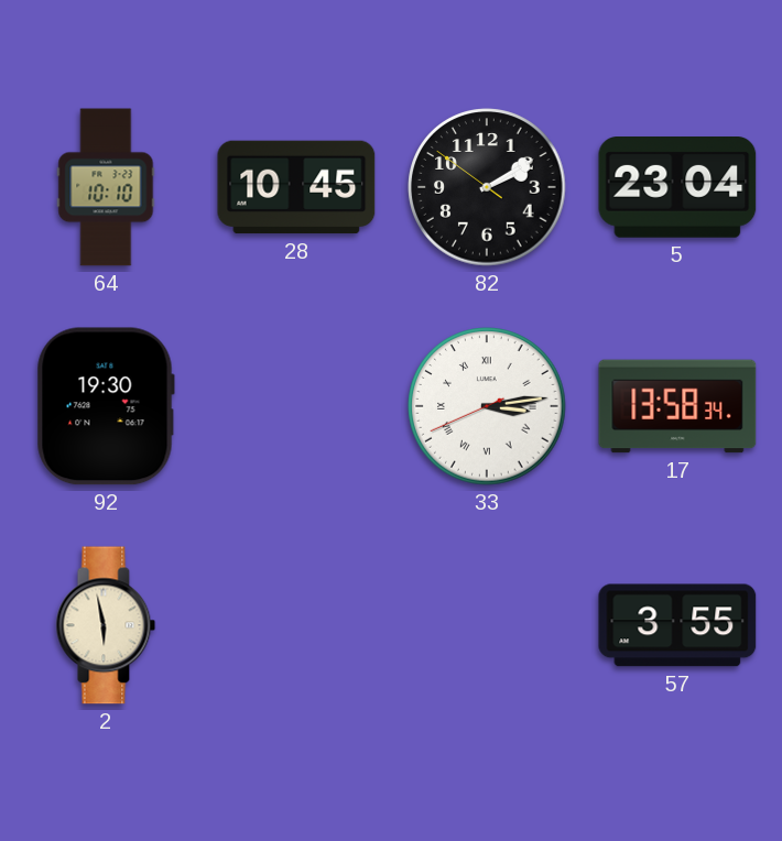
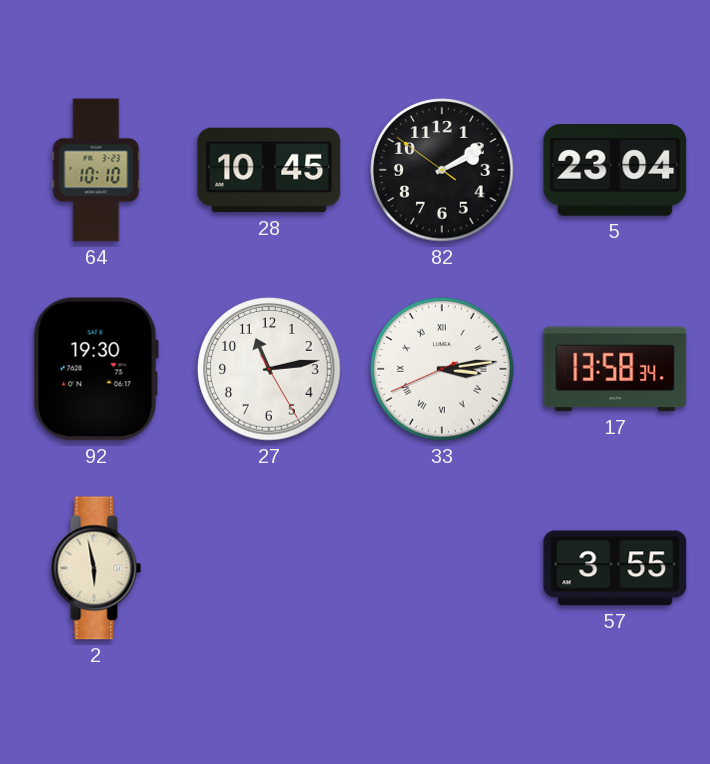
27: none -> 11:13 (269, 369)
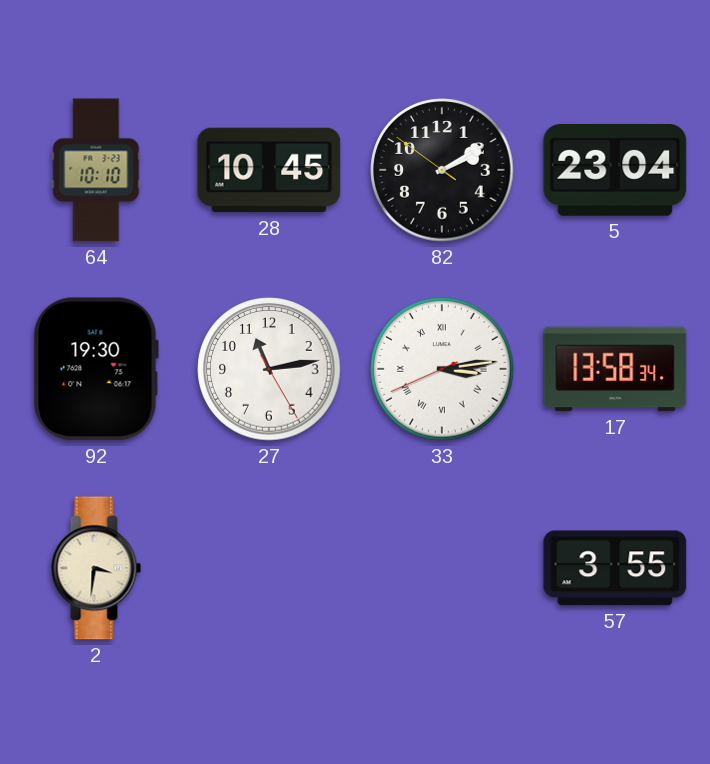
2: 5:58 -> 3:31 (96, 568)
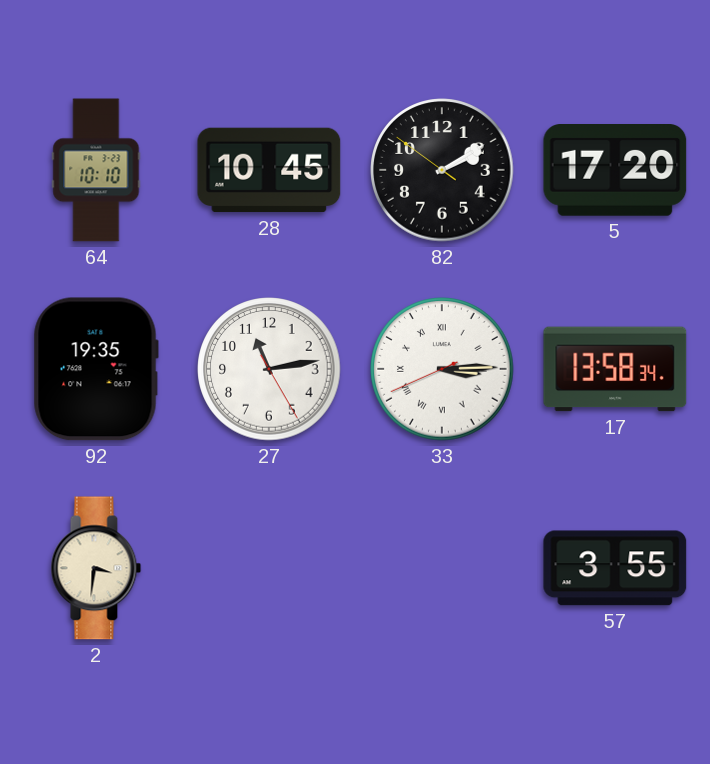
5: 23:04 -> 17:20 (615, 171)
92: 19:30 -> 19:35 (96, 369)
33: 3:13 -> 3:14 (442, 369)
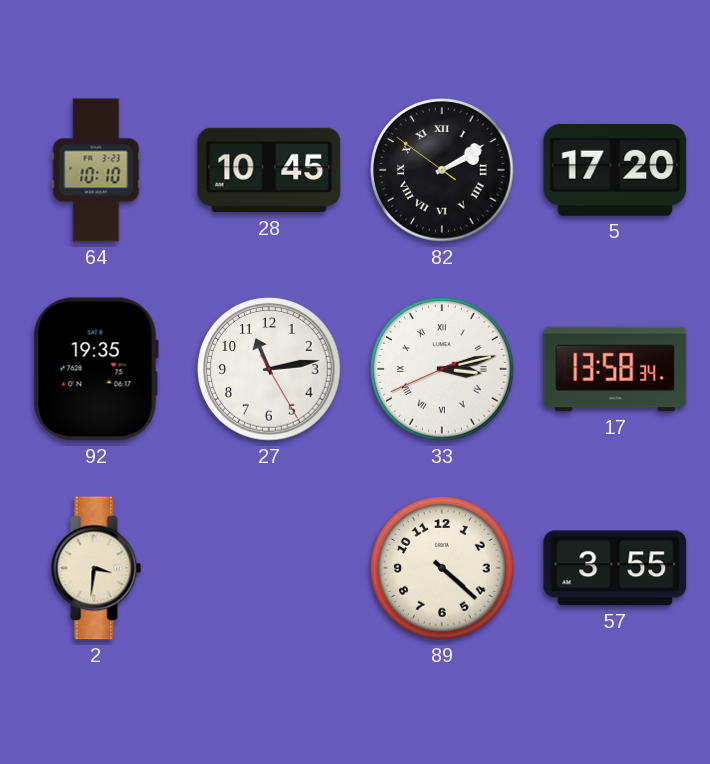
82 numerals: Arabic -> Roman (442, 170)
33: 3:14 -> 3:12 (442, 369)
89: none -> 4:22 (442, 568)
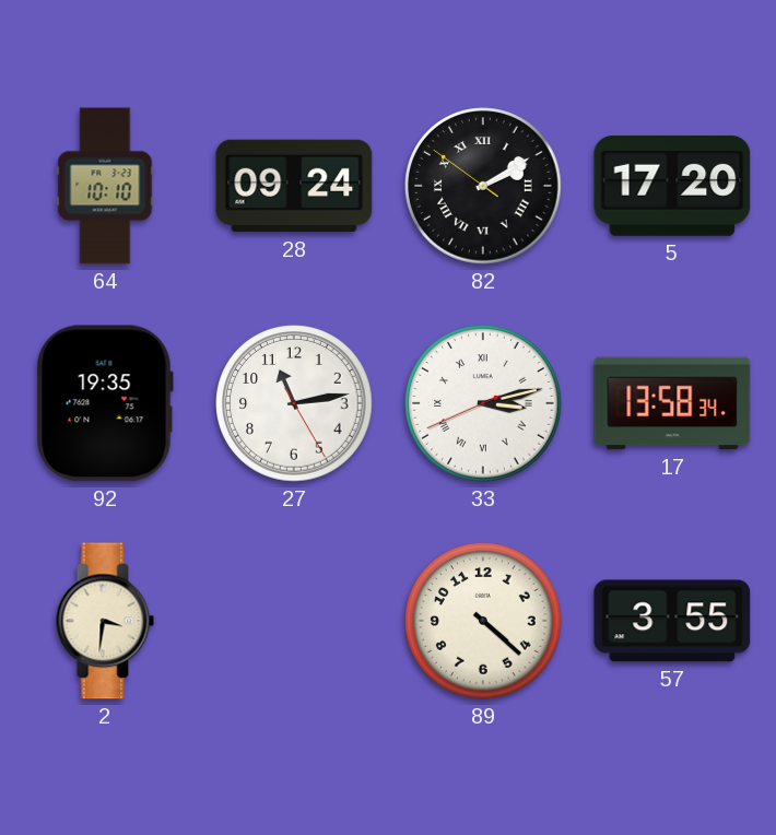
28: 10:45 -> 09:24 (294, 186)
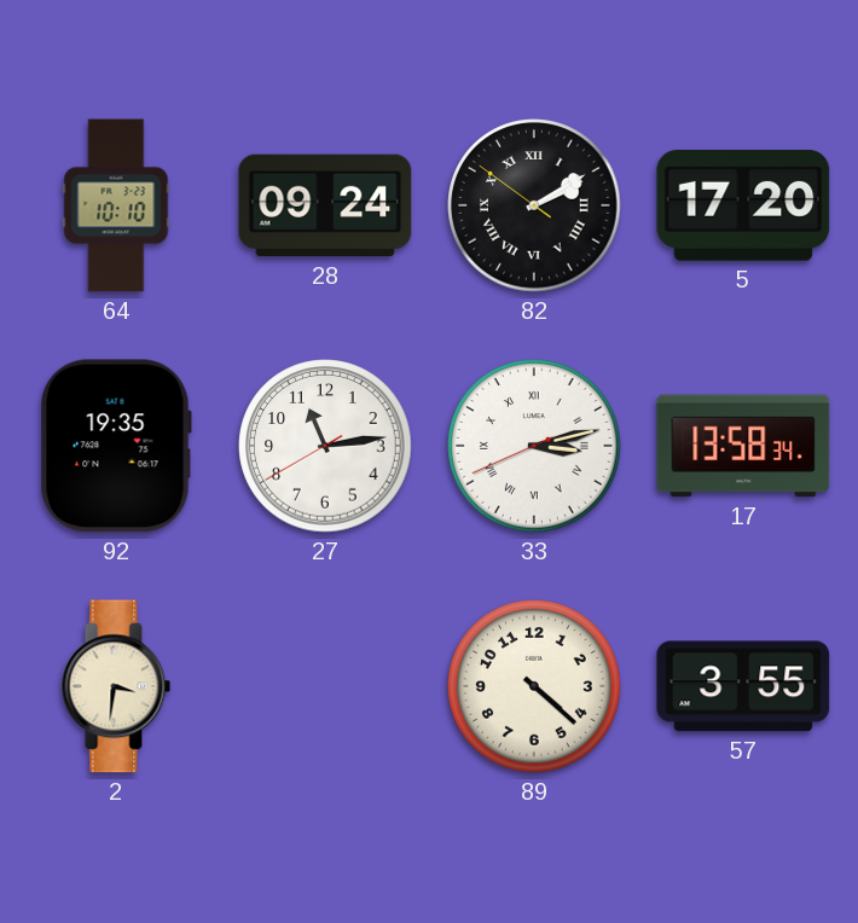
27: 11:13:25 -> 11:13:40 (325, 446)
